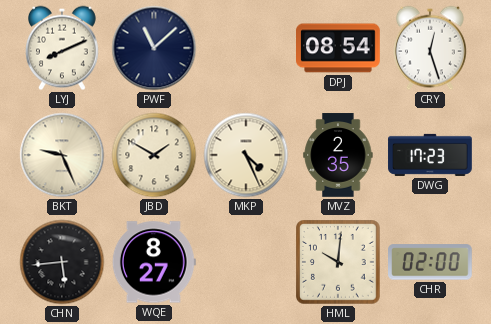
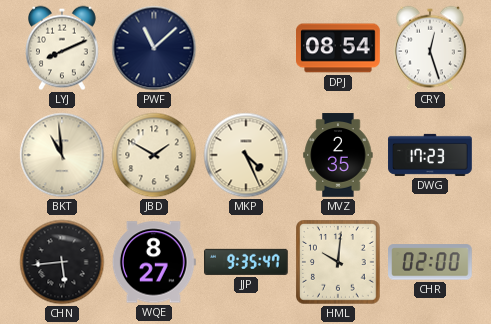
BKT: 9:26 -> 10:59 (62, 155)
JJP: none -> 9:35 (247, 262)
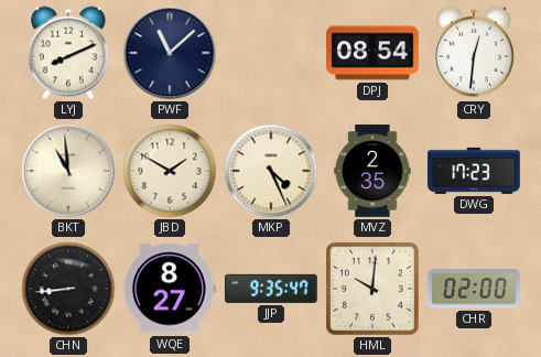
CRY: 12:27 -> 12:31 (475, 53)
CHN: 5:44 -> 8:44 (68, 289)
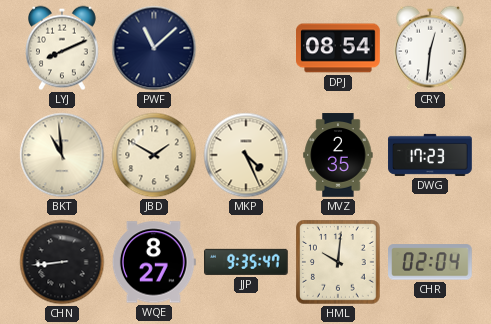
CHR: 02:00 -> 02:04 (431, 262)
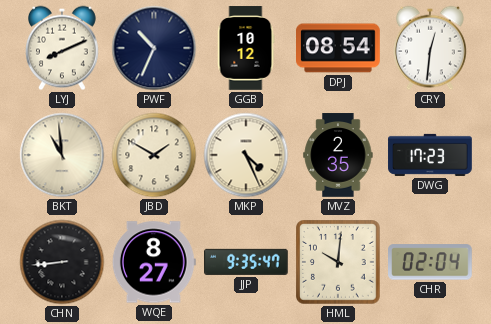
PWF: 11:08 -> 10:34 (154, 48)
GGB: none -> 10:12 (246, 48)
